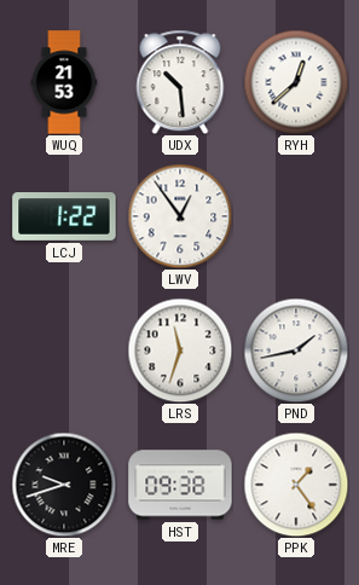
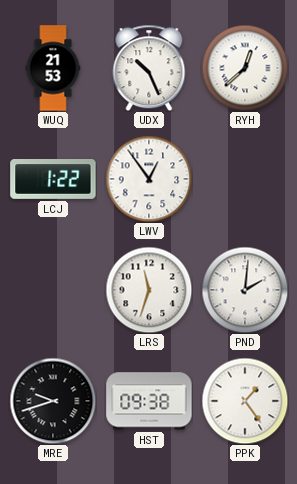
UDX: 10:29 -> 10:26 (149, 68)
PND: 1:43 -> 2:01 (245, 290)
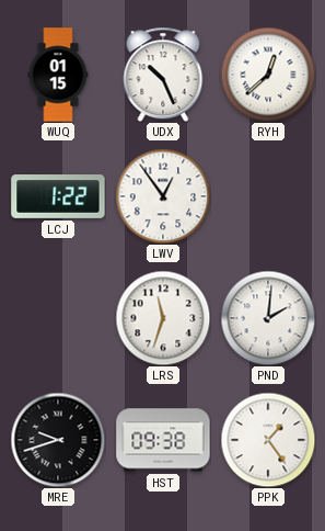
WUQ: 21:53 -> 01:15 (58, 75)
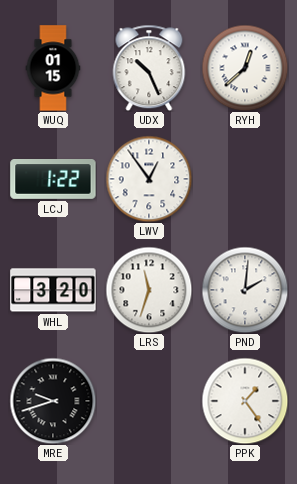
WHL: none -> 3:20 (53, 290)
HST: 09:38 -> none (163, 440)
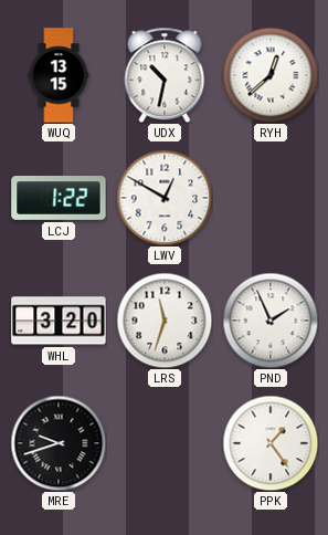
WUQ: 01:15 -> 13:15 (59, 75)
UDX: 10:26 -> 10:32 (165, 75)
LWV: 12:54 -> 12:50 (165, 198)
PND: 2:01 -> 1:56 (271, 321)
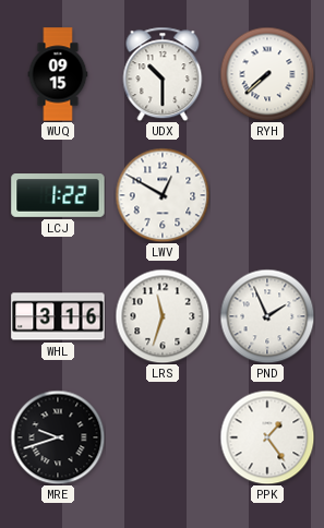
WUQ: 13:15 -> 09:15 (58, 74)
UDX: 10:32 -> 10:30 (163, 74)
RYH: 12:38 -> 7:38 (267, 74)
WHL: 3:20 -> 3:16 (58, 316)
